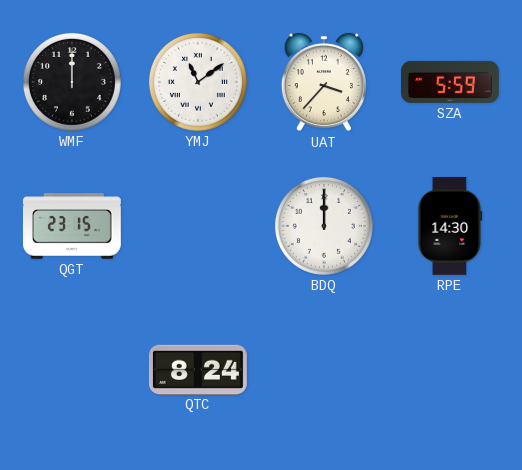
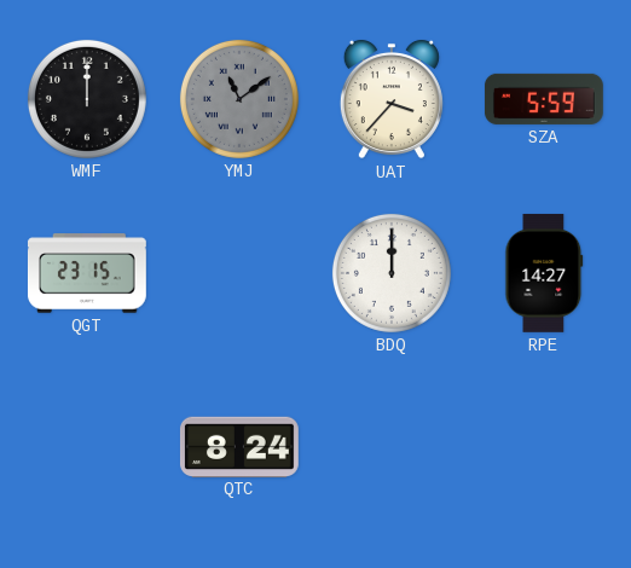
YMJ dial: white -> grey (239, 99)
RPE: 14:30 -> 14:27 (544, 273)
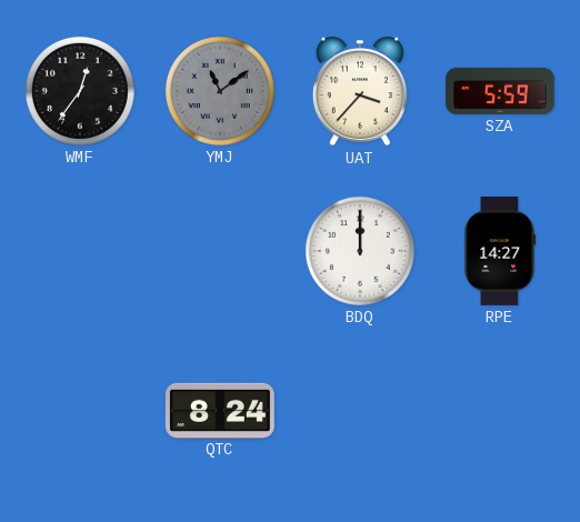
WMF: 12:00 -> 12:36 (80, 91)
QGT: 23:15 -> none (87, 273)
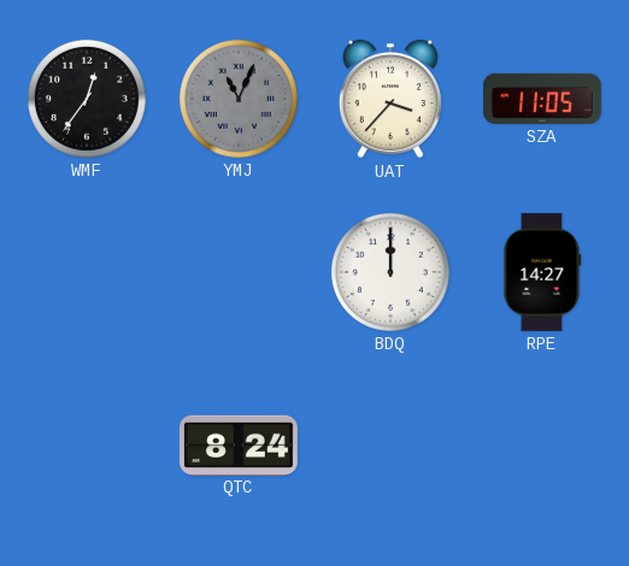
YMJ: 11:09 -> 11:04 (239, 99)
SZA: 5:59 -> 11:05 (542, 99)
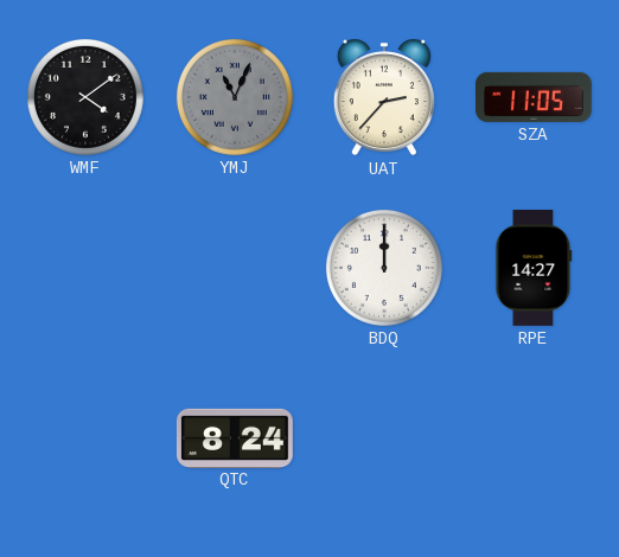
WMF: 12:36 -> 4:09 (85, 97)
UAT: 3:37 -> 2:37 (384, 97)
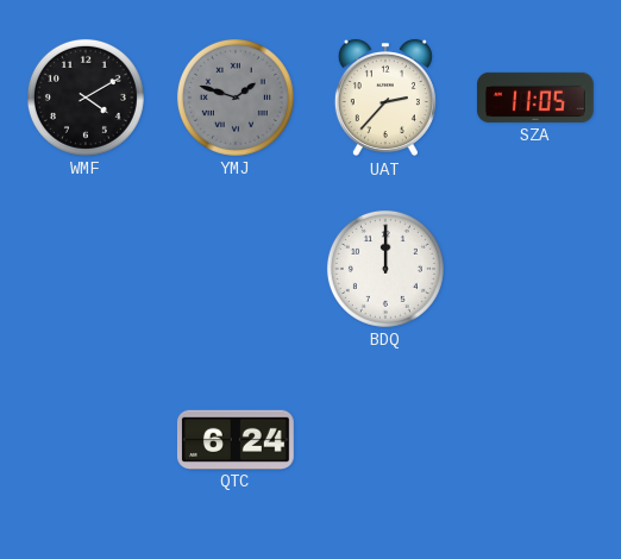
WMF: 4:09 -> 4:10 (86, 98)
YMJ: 11:04 -> 1:48 (236, 98)
RPE: 14:27 -> none (534, 268)
QTC: 8:24 -> 6:24 (236, 439)
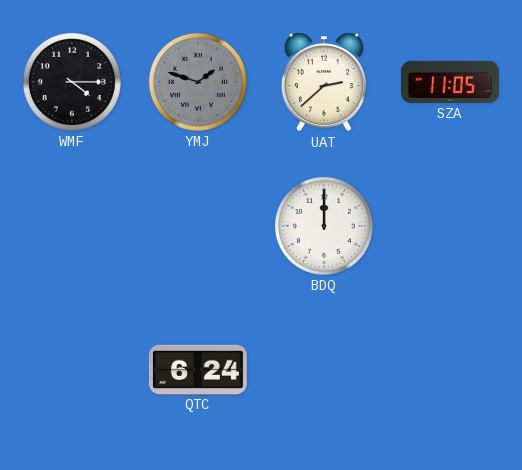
WMF: 4:10 -> 4:15 (72, 82)
UAT: 2:37 -> 2:38 (324, 82)
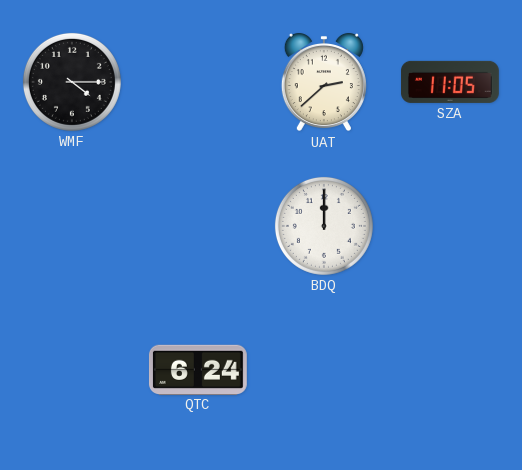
YMJ: 1:48 -> none (198, 82)
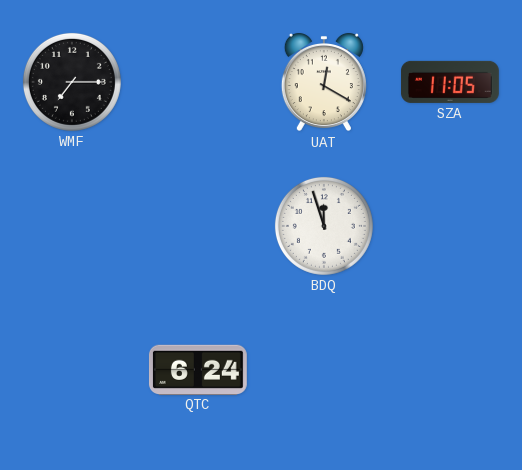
WMF: 4:15 -> 7:15 (72, 82)
UAT: 2:38 -> 12:20 (324, 82)
BDQ: 12:00 -> 11:57 (324, 226)
